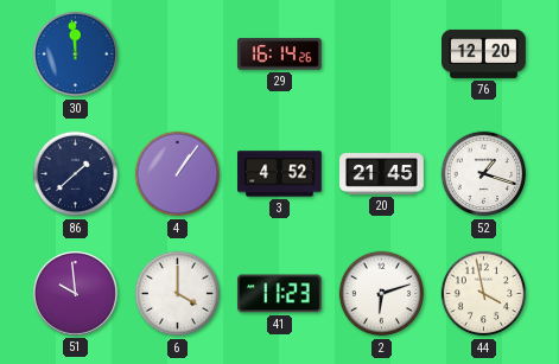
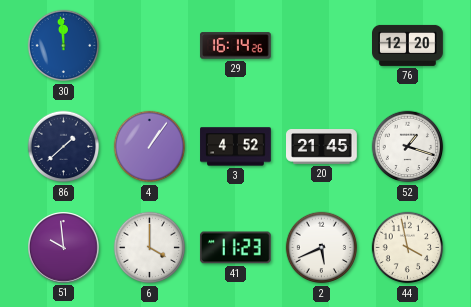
2: 6:12 -> 5:41 (322, 248)
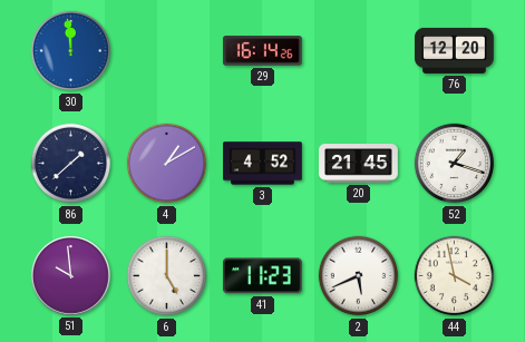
4: 1:06 -> 1:10 (167, 164)
6: 4:00 -> 5:00 (167, 276)
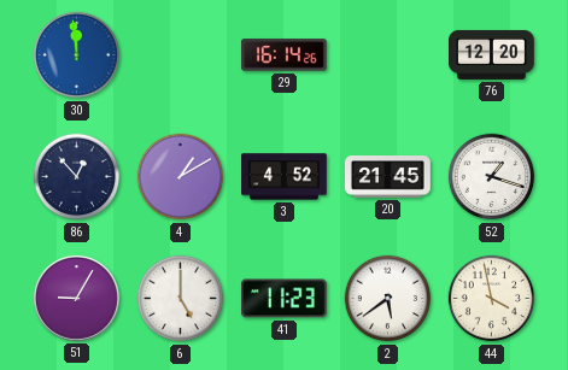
86: 1:38 -> 12:53 (77, 177)
51: 9:59 -> 9:05 (77, 299)
2: 5:41 -> 5:39 (388, 299)
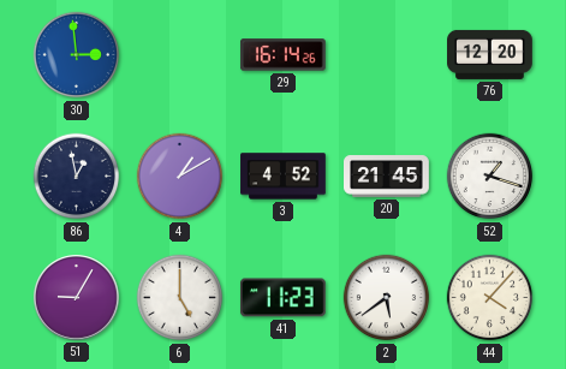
30: 11:59 -> 2:59 (77, 55)
86: 12:53 -> 12:58 (77, 177)
44: 3:58 -> 4:07 (490, 298)
